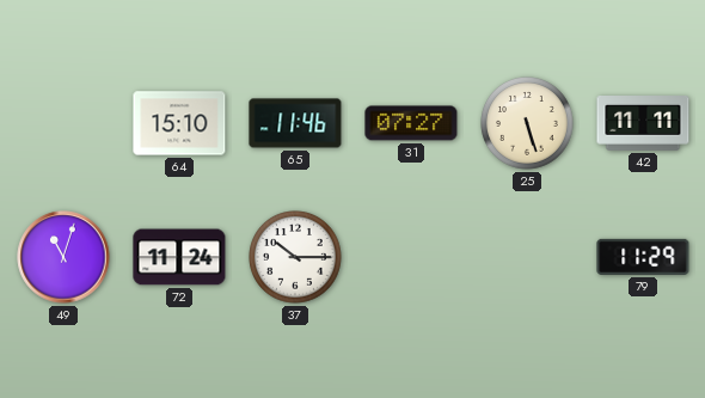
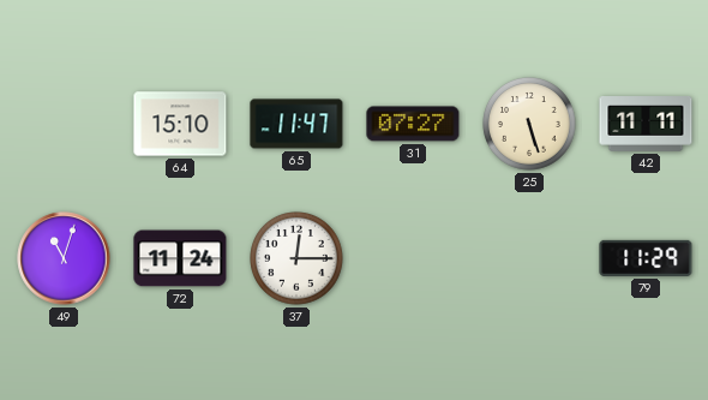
65: 11:46 -> 11:47 (296, 124)
37: 10:15 -> 12:15 (296, 258)
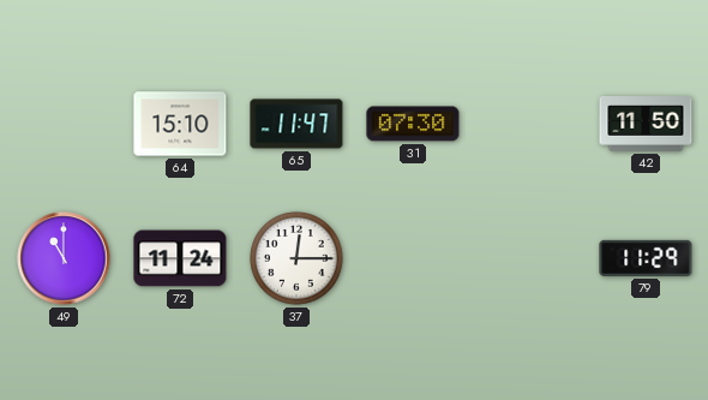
31: 07:27 -> 07:30 (413, 124)
25: 5:27 -> none (529, 124)
42: 11:11 -> 11:50 (646, 125)
49: 11:03 -> 11:00 (64, 258)
